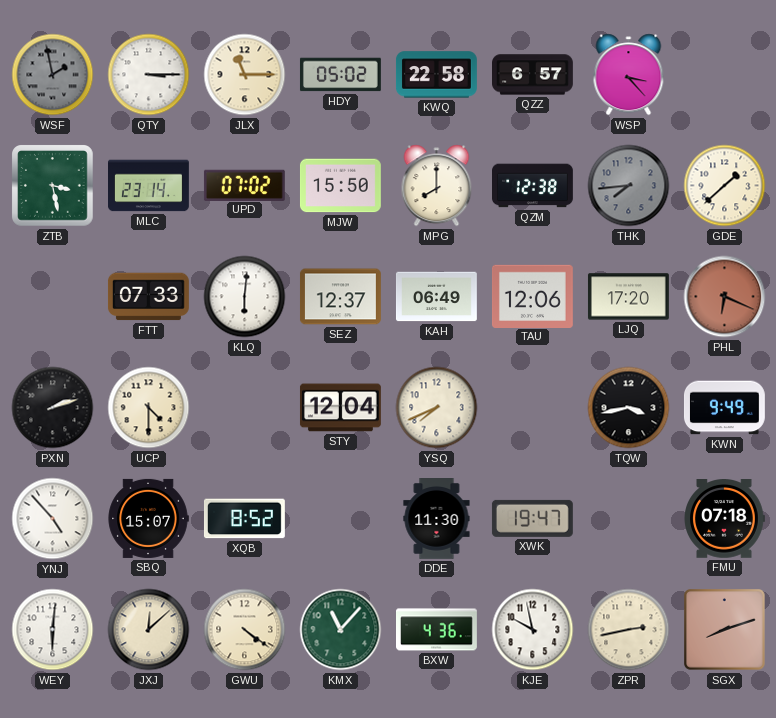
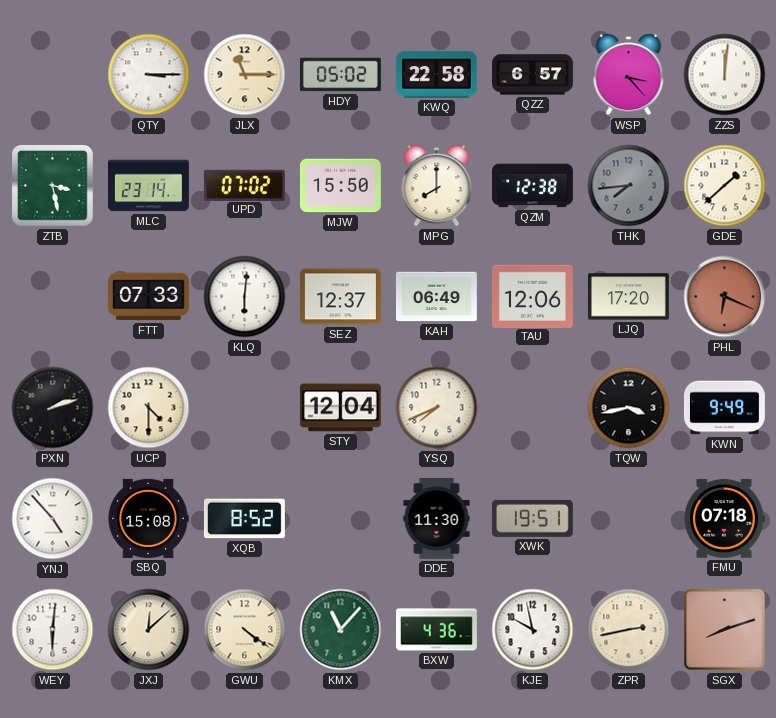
WSF: 1:58 -> none (53, 75)
ZZS: none -> 12:01 (725, 75)
SBQ: 15:07 -> 15:08 (148, 518)
XWK: 19:47 -> 19:51 (532, 518)
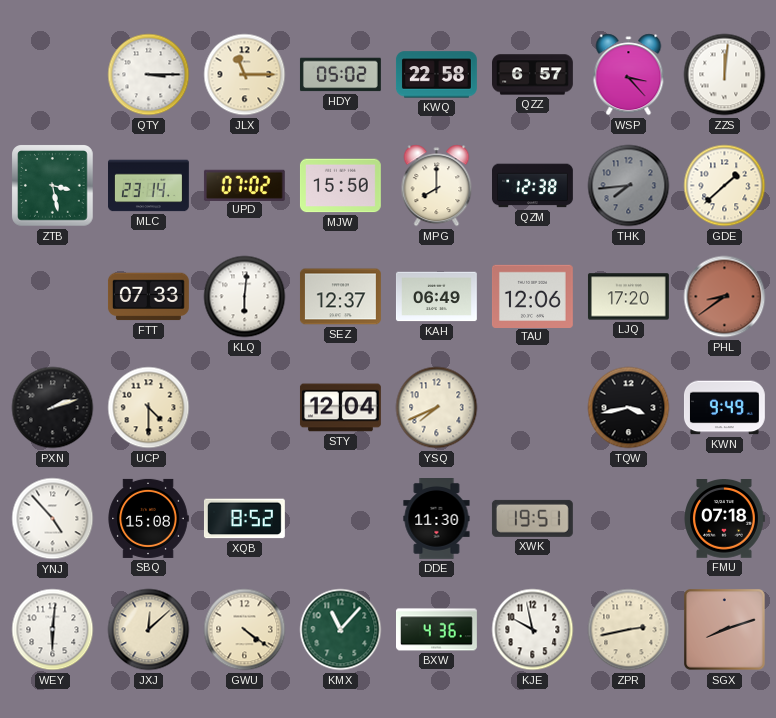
PHL: 6:19 -> 8:39 (725, 297)
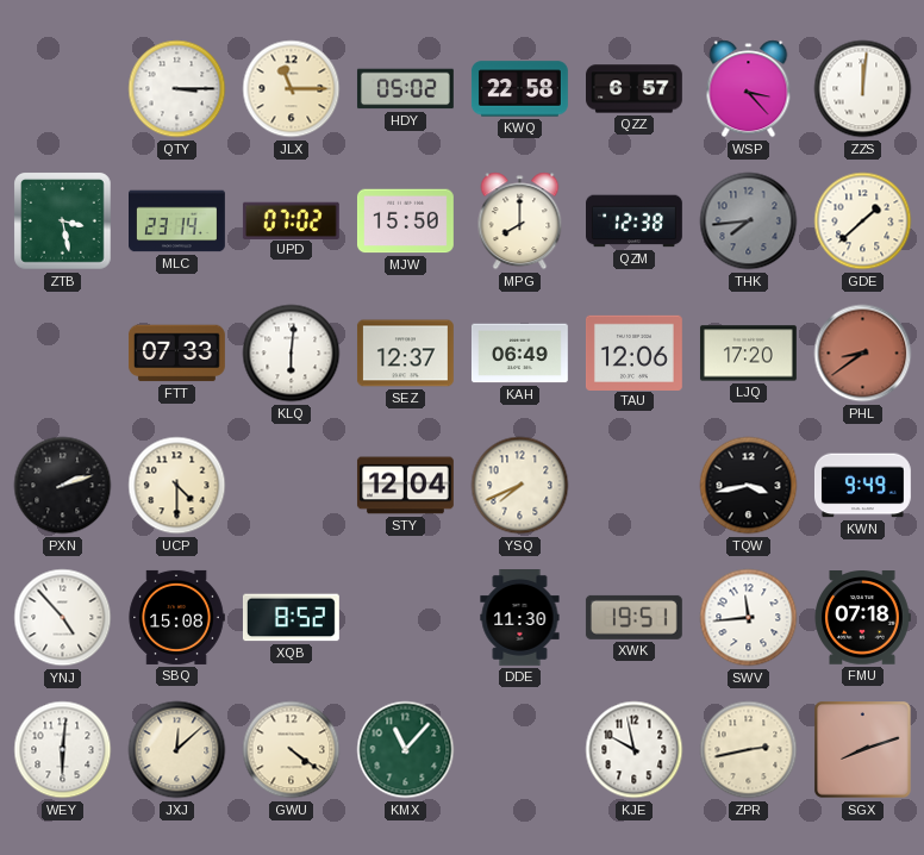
SWV: none -> 11:44 (749, 618)
BXW: 4:36 -> none (437, 630)
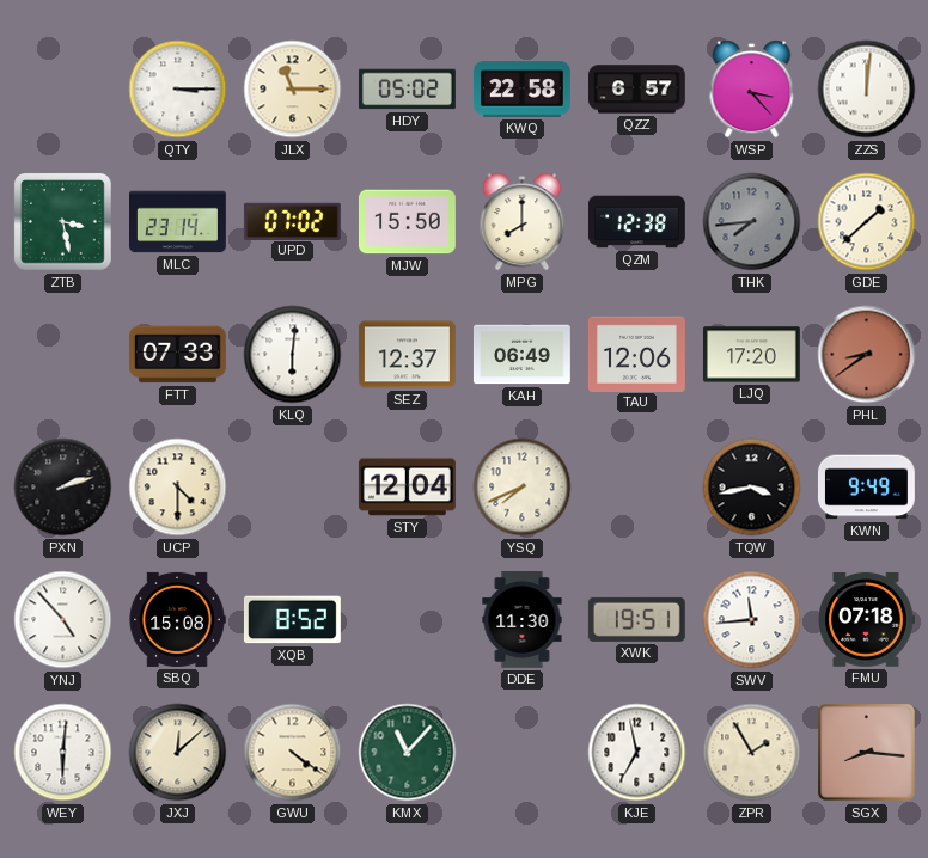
KJE: 9:58 -> 6:58 (637, 753)
ZPR: 2:43 -> 1:55 (752, 753)
SGX: 8:12 -> 8:16 (867, 753)
